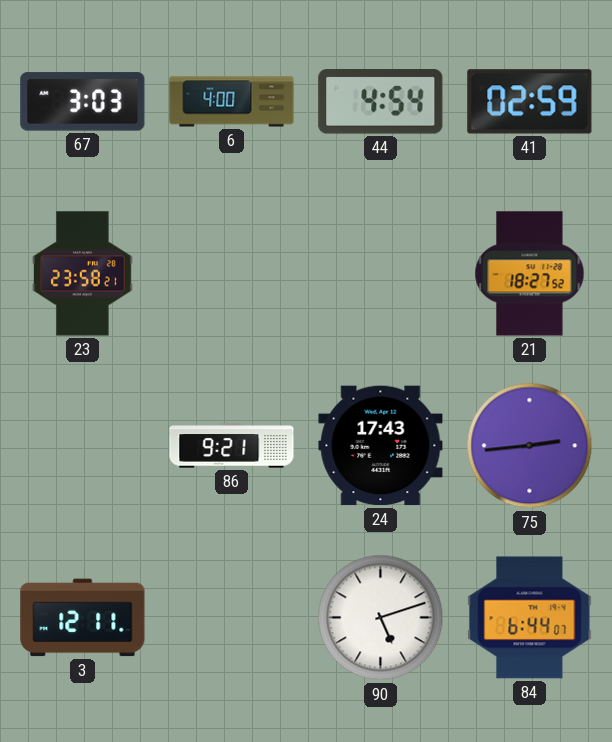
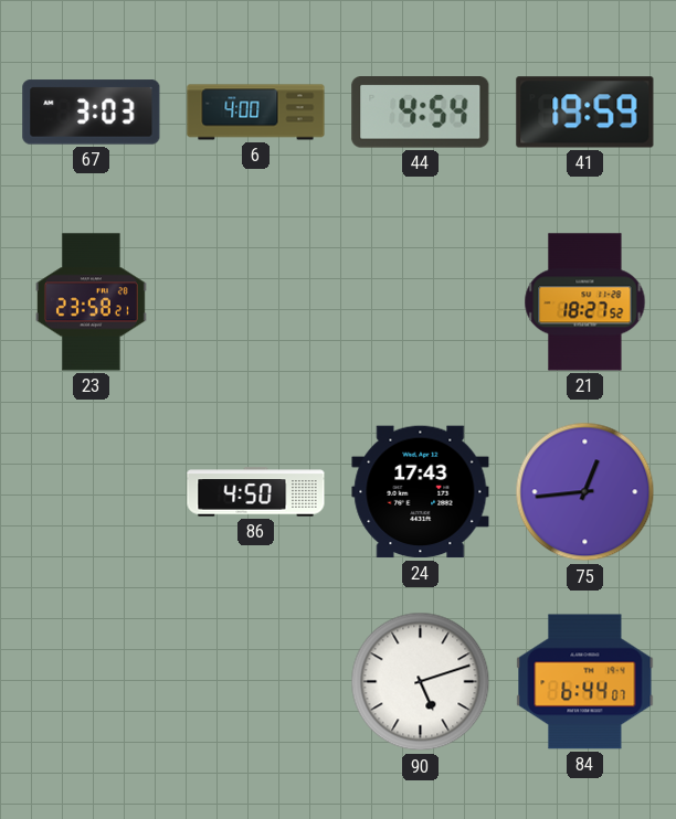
41: 02:59 -> 19:59 (585, 113)
86: 9:21 -> 4:50 (256, 492)
75: 2:44 -> 12:44 (585, 492)
3: 12:11 -> none (83, 618)
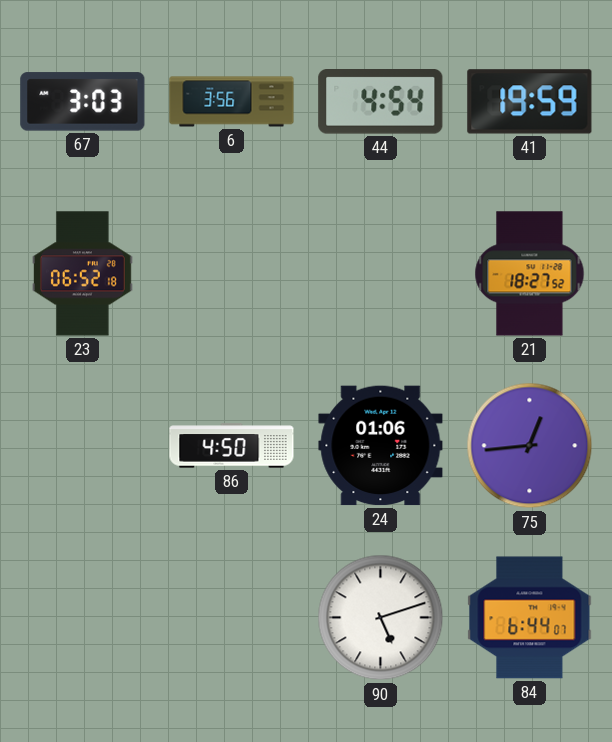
6: 4:00 -> 3:56 (232, 102)
23: 23:58 -> 06:52 (82, 274)
24: 17:43 -> 01:06 (381, 446)
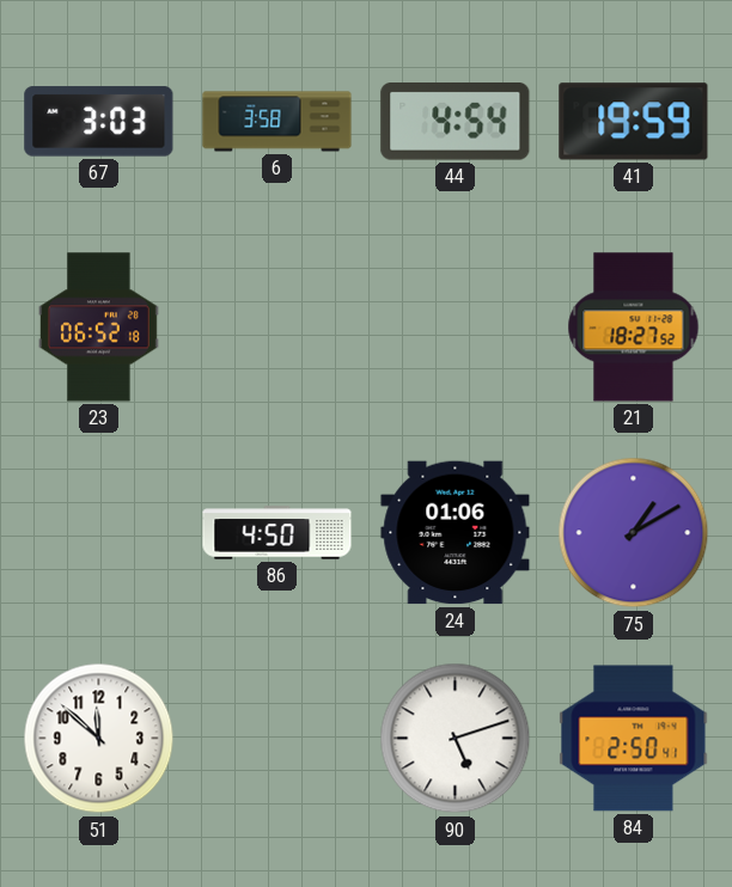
6: 3:56 -> 3:58 (277, 122)
75: 12:44 -> 1:10 (634, 533)
51: none -> 11:52 (99, 739)
84: 6:44 -> 2:50 (634, 739)
